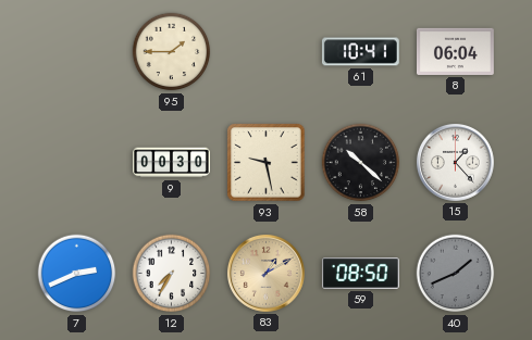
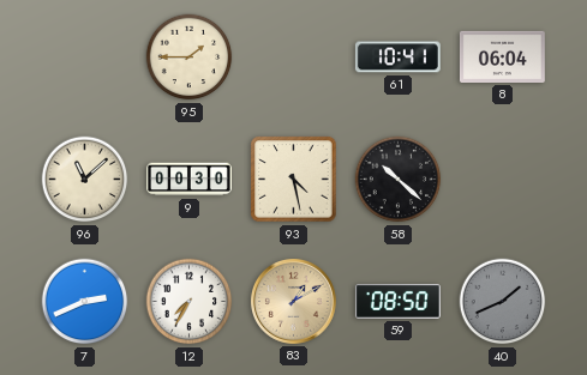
96: none -> 11:08 (85, 180)
93: 9:28 -> 4:28 (294, 180)
15: 1:23 -> none (455, 162)
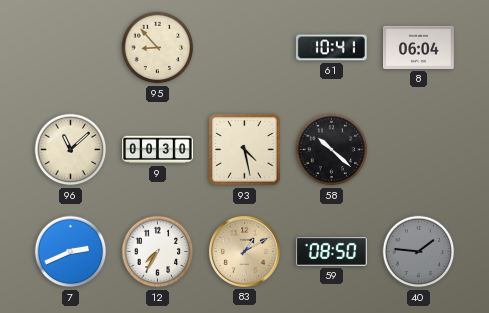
95: 1:45 -> 8:53 (158, 48)
40: 1:41 -> 1:46 (419, 252)
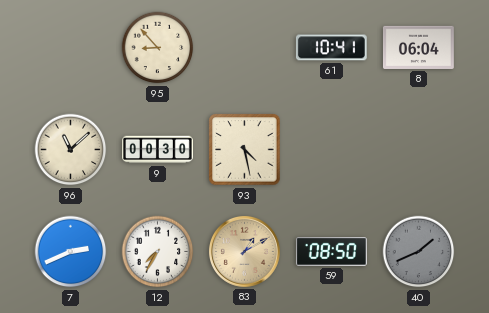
58: 10:22 -> none (332, 150)
40: 1:46 -> 1:41 (419, 252)
